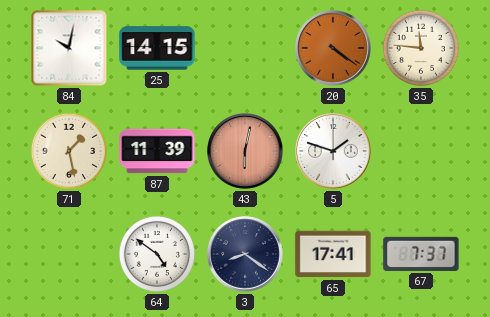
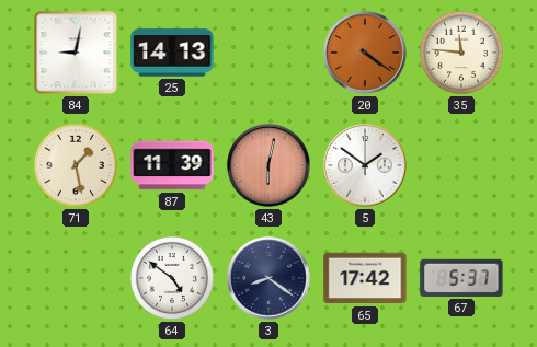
84: 10:02 -> 9:02 (76, 53)
25: 14:15 -> 14:13 (172, 53)
5: 1:48 -> 1:51 (366, 166)
65: 17:41 -> 17:42 (365, 278)
67: 7:37 -> 5:37 (461, 278)
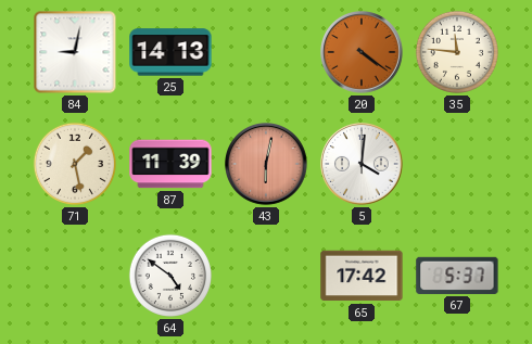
5: 1:51 -> 4:01 (363, 165)
3: 8:21 -> none (270, 279)
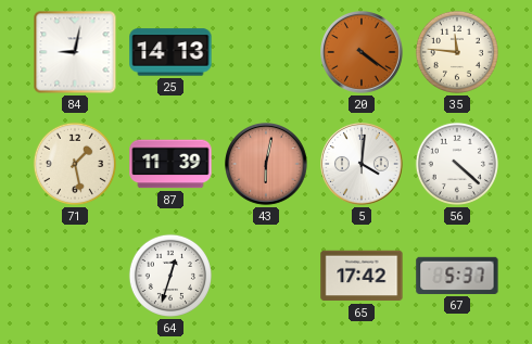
56: none -> 4:22 (457, 164)
64: 4:51 -> 12:33 (170, 276)
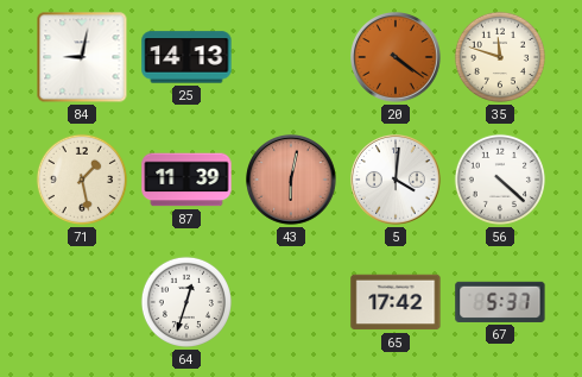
35: 11:46 -> 11:48 (500, 57)
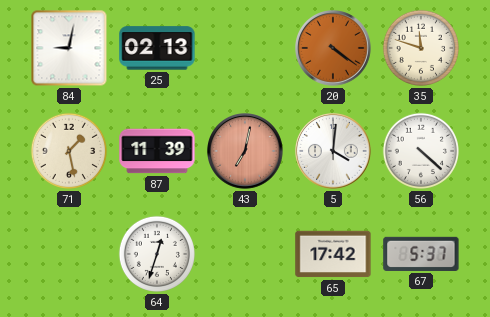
25: 14:13 -> 02:13 (157, 48)
43: 6:02 -> 7:02 (246, 152)
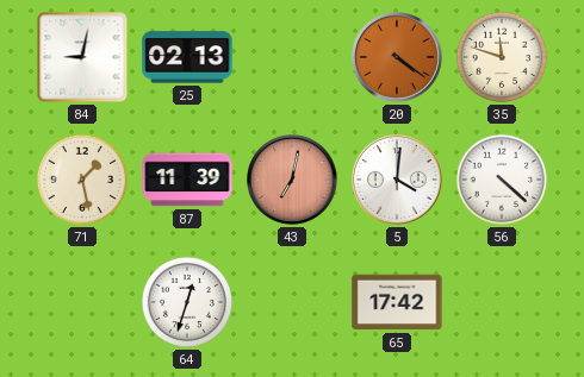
67: 5:37 -> none (421, 254)
